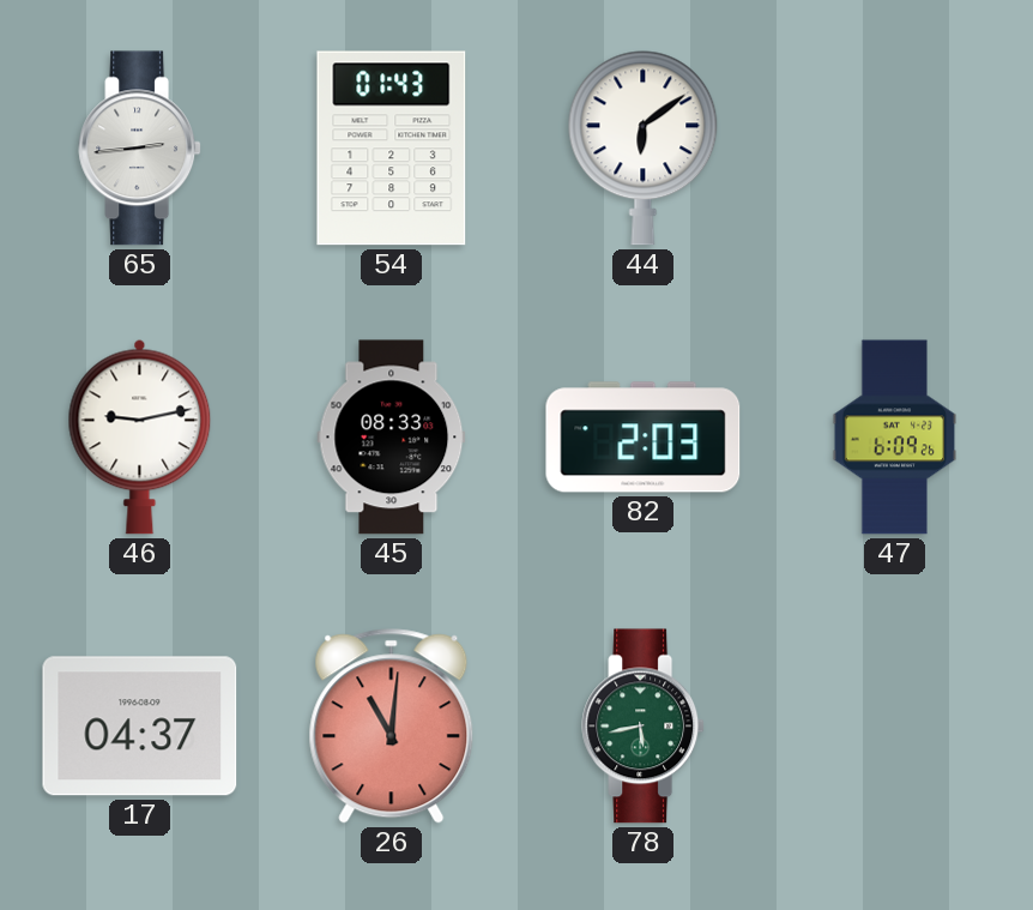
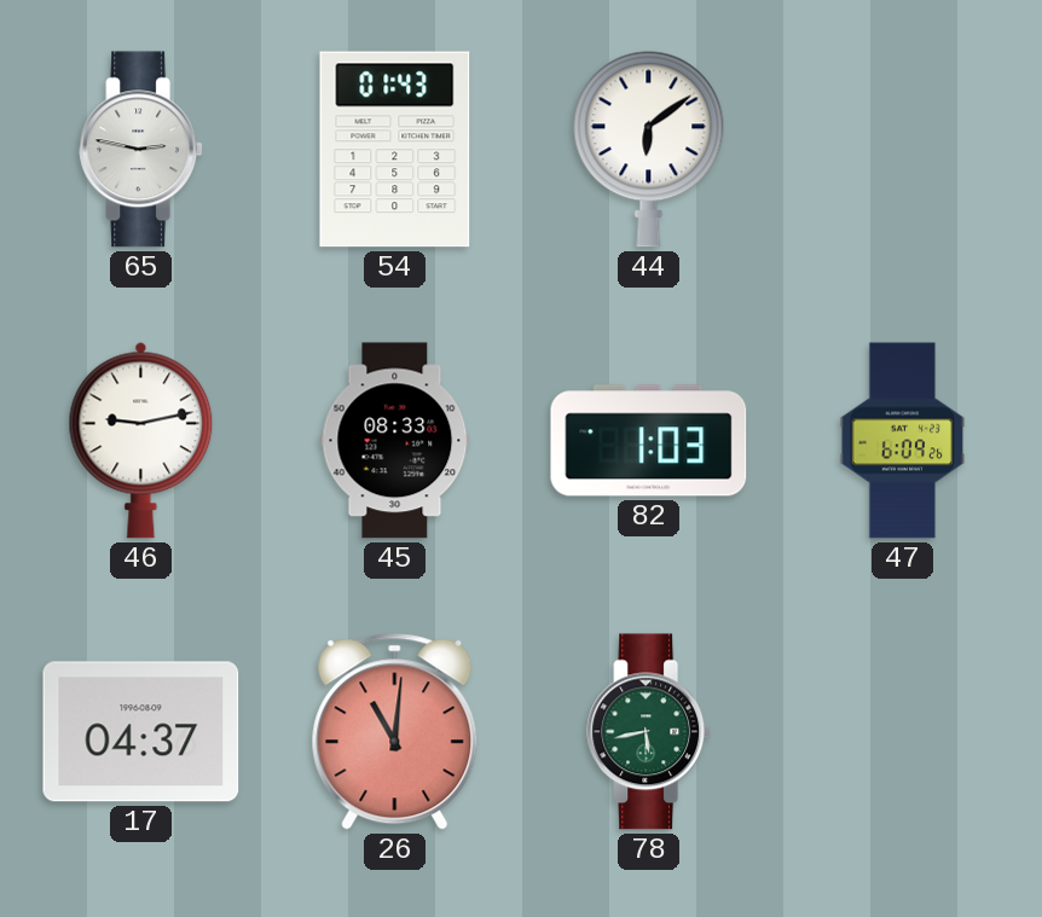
65: 2:44 -> 2:47 (141, 150)
82: 2:03 -> 1:03 (649, 441)
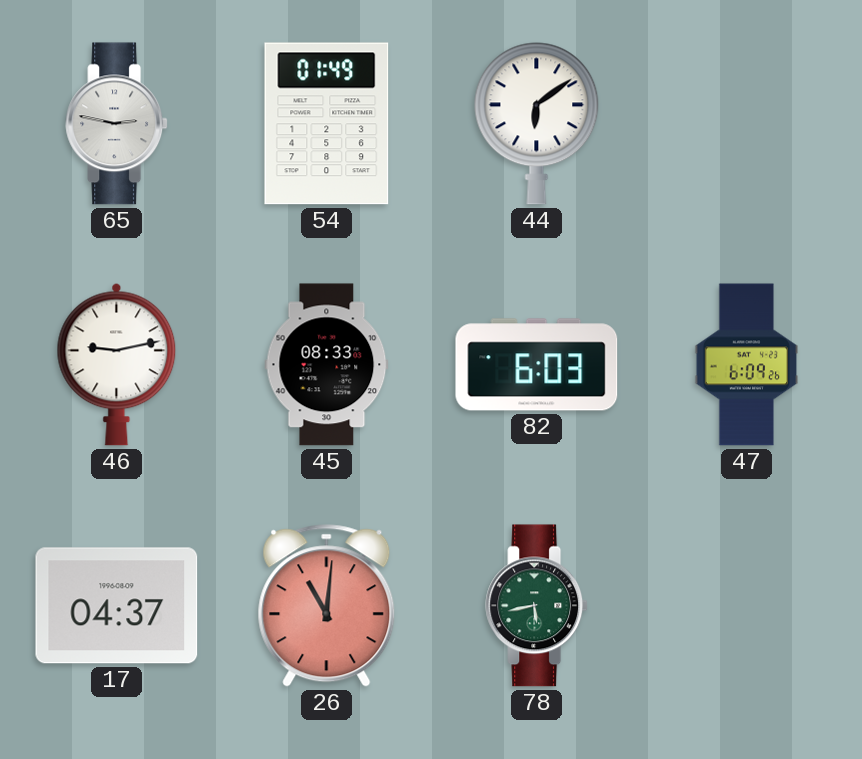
54: 01:43 -> 01:49 (327, 124)
82: 1:03 -> 6:03 (537, 365)
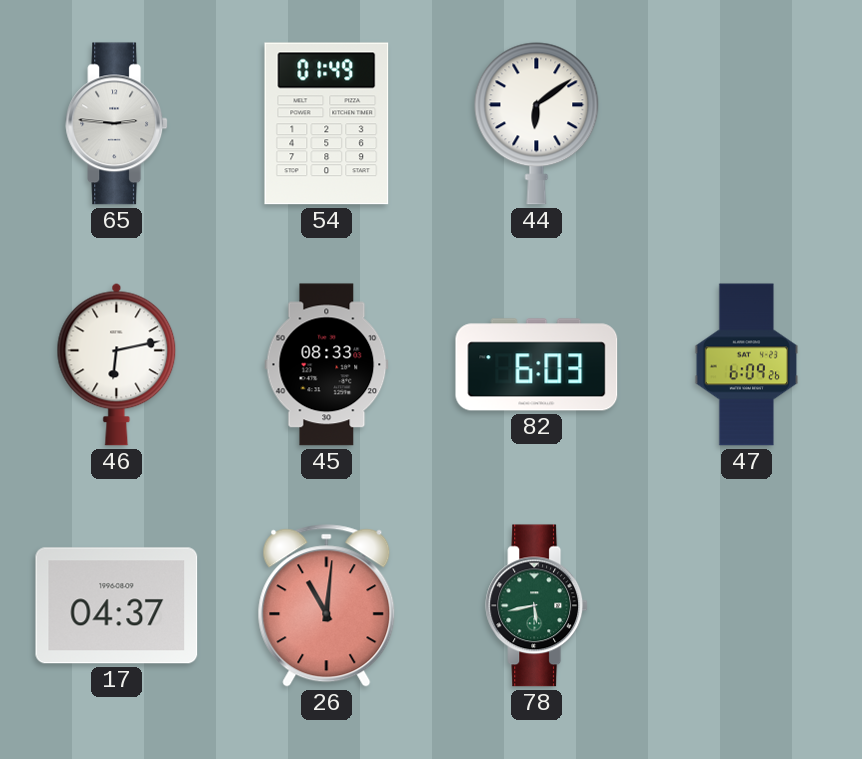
65: 2:47 -> 2:46 (117, 124)
46: 9:13 -> 6:13 (117, 364)
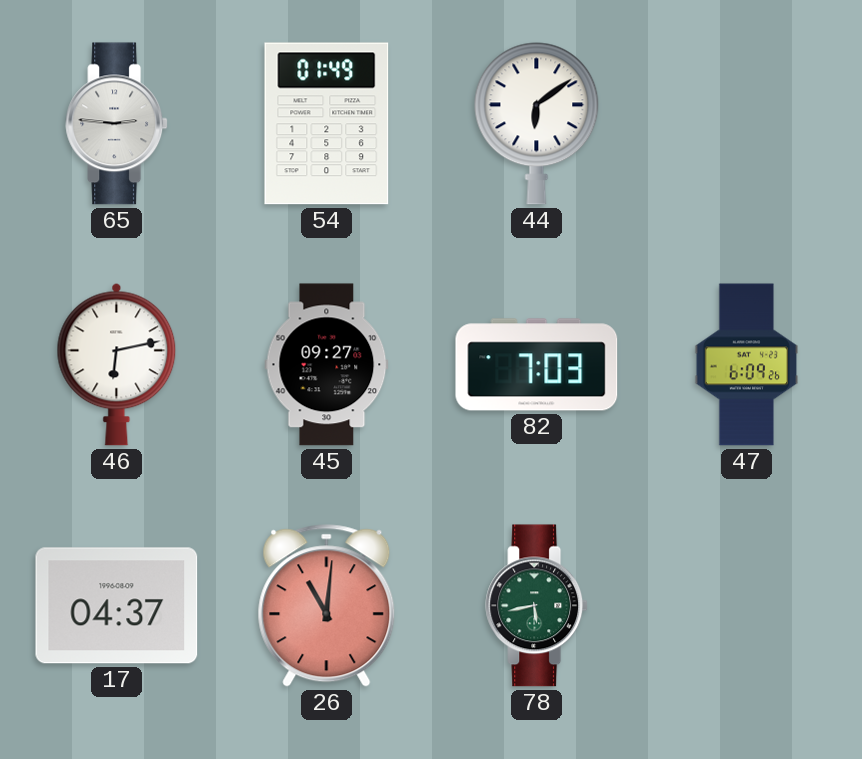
45: 08:33 -> 09:27 (327, 365)
82: 6:03 -> 7:03 (537, 365)
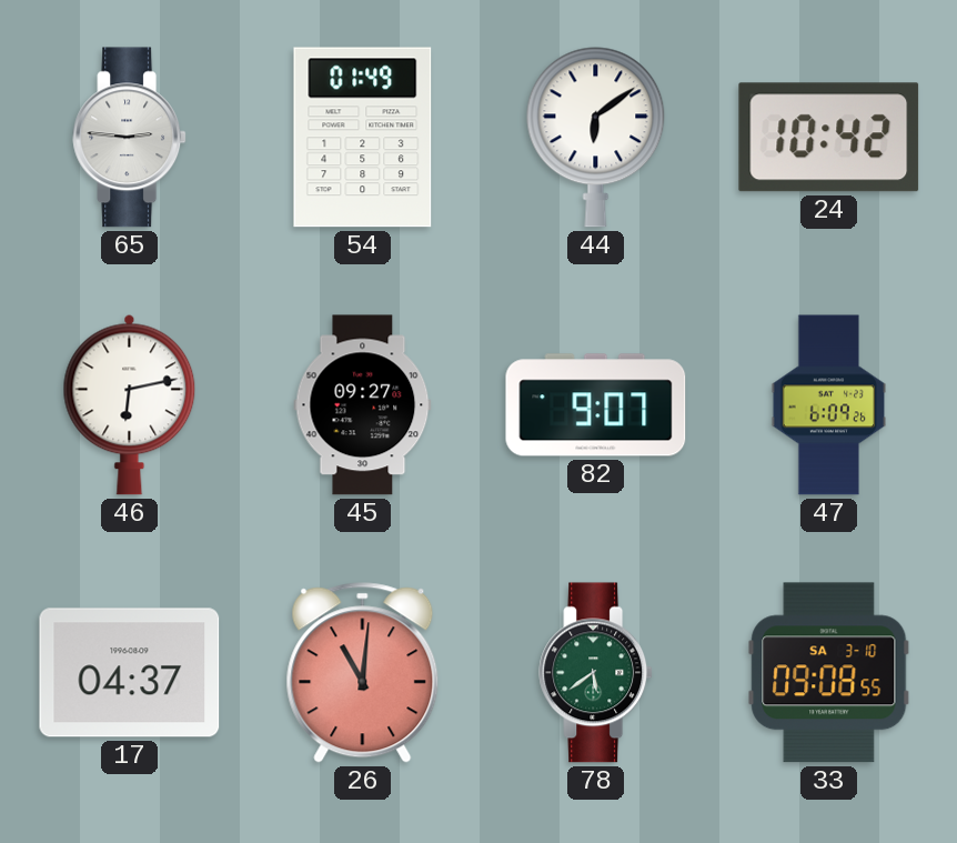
24: none -> 10:42 (829, 138)
82: 7:03 -> 9:07 (596, 405)
78: 5:43 -> 5:39 (596, 673)
33: none -> 09:08 (829, 673)
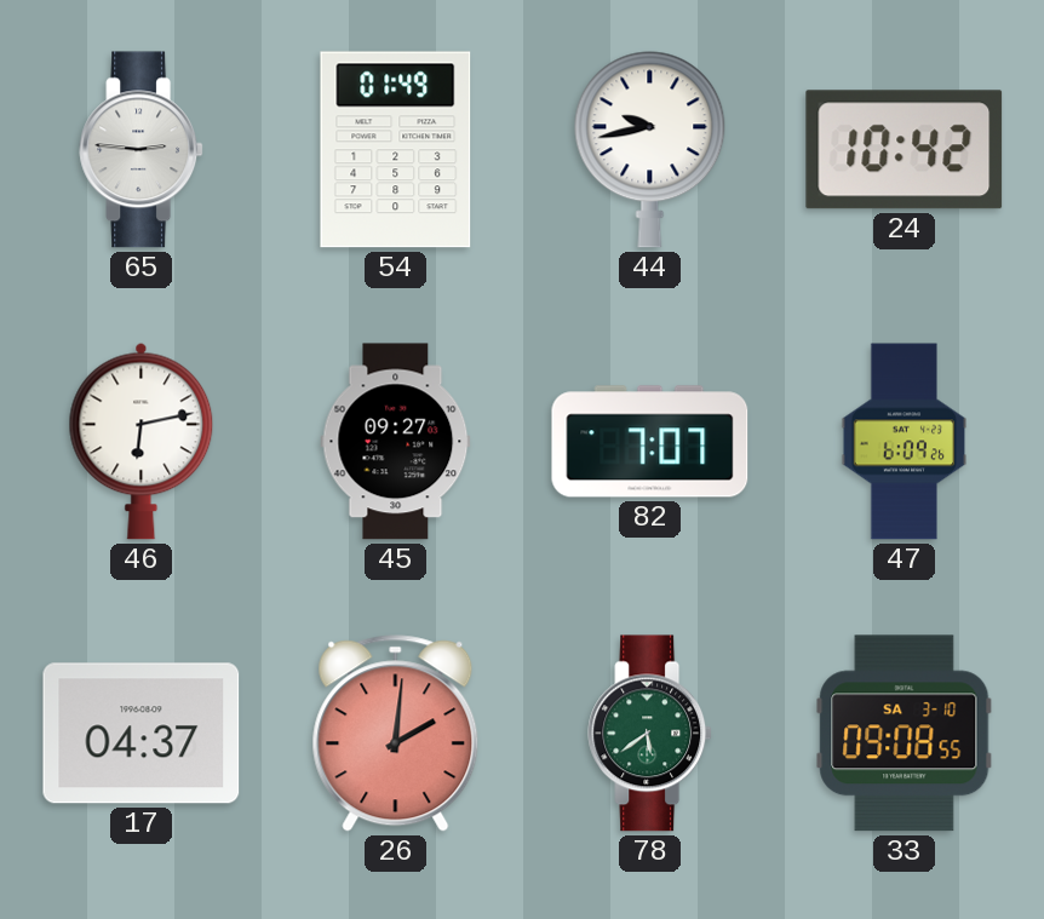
44: 6:09 -> 9:43 (650, 150)
82: 9:07 -> 7:07 (650, 442)
26: 11:01 -> 2:01 (396, 734)
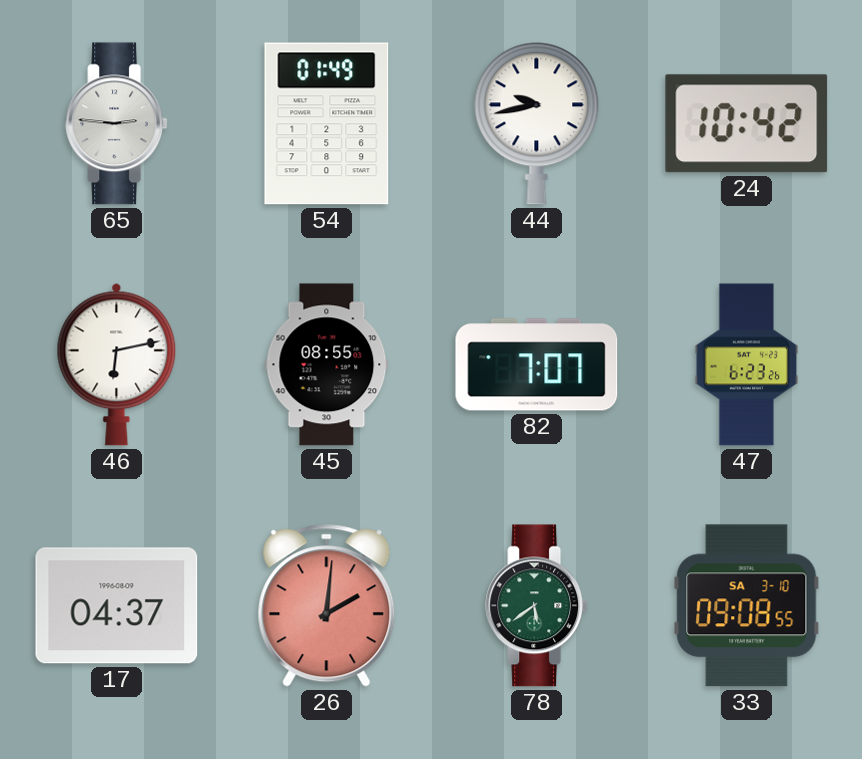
45: 09:27 -> 08:55 (327, 365)
47: 6:09 -> 6:23 (747, 365)
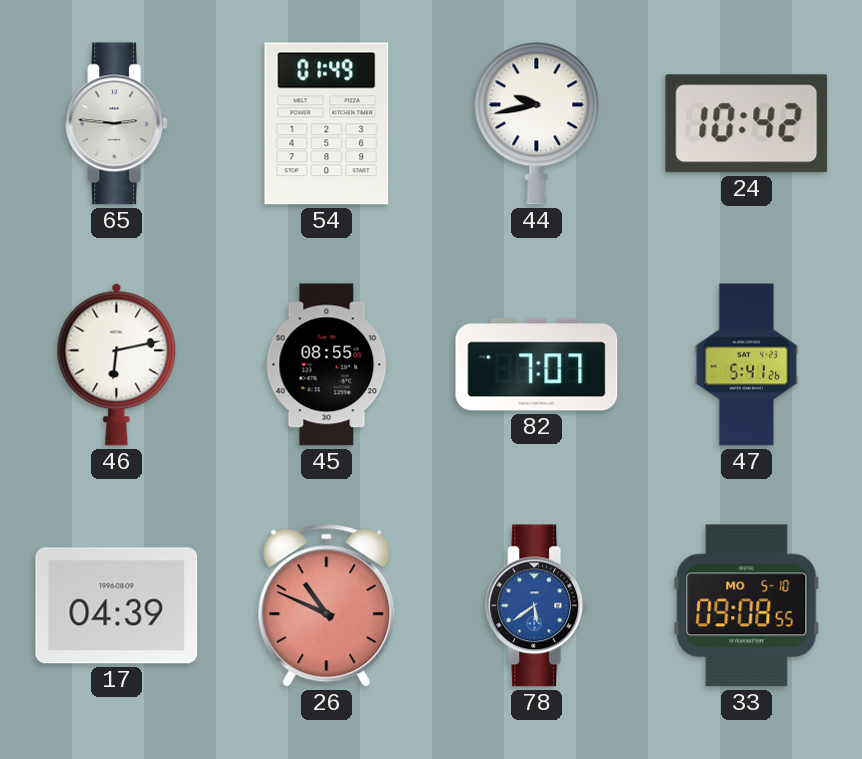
47: 6:23 -> 5:41 (747, 365)
17: 04:37 -> 04:39 (117, 606)
26: 2:01 -> 10:49 (327, 606)
78 dial: green -> blue (537, 606)
33 date: SA 3-10 -> MO 5-10 (747, 606)
